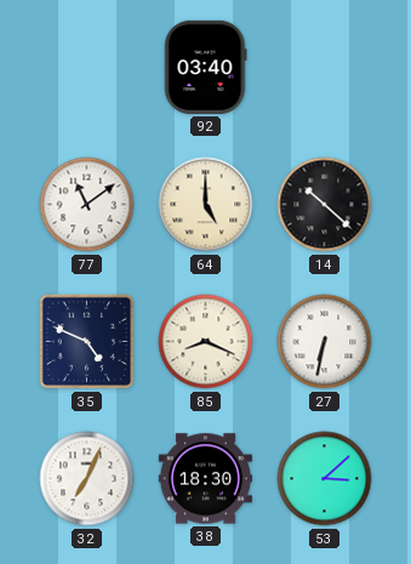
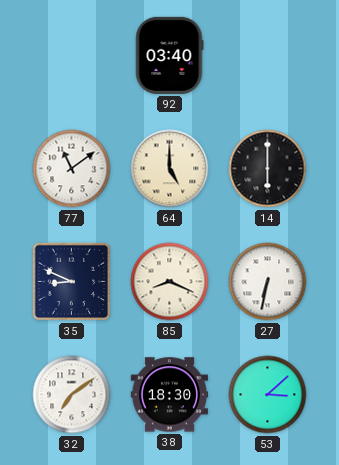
14: 10:22 -> 6:00 (268, 169)
35: 4:49 -> 8:49 (72, 282)
32: 7:04 -> 7:09 (72, 395)
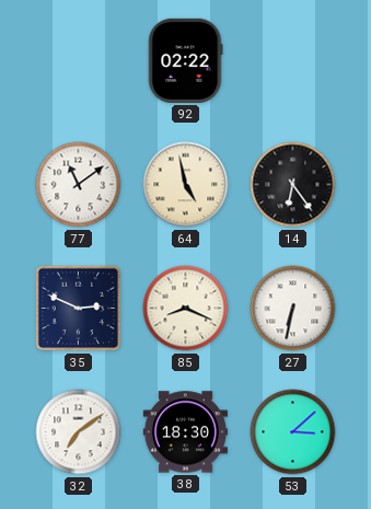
92: 03:40 -> 02:22 (186, 60)
64: 5:00 -> 4:58 (186, 185)
14: 6:00 -> 6:24 (293, 185)
35: 8:49 -> 2:49 (79, 309)
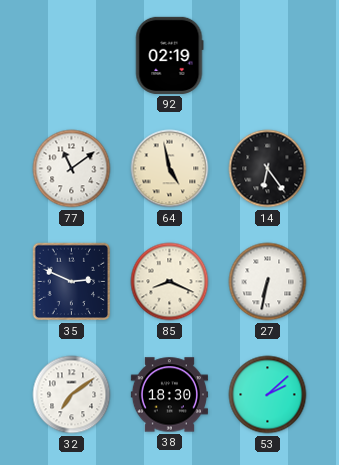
92: 02:22 -> 02:19 (170, 55)
53: 3:08 -> 2:08 (268, 395)
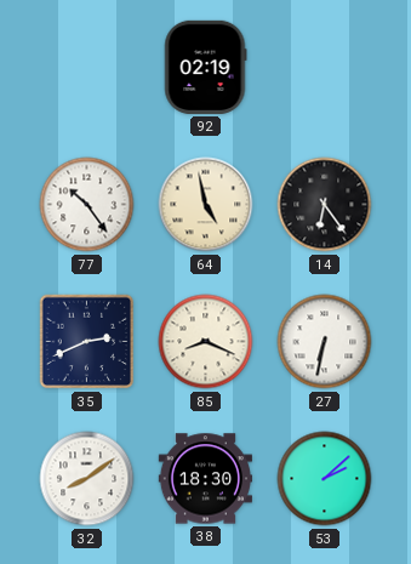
77: 11:09 -> 10:24 (87, 205)
35: 2:49 -> 2:41 (87, 342)
32: 7:09 -> 8:09 (87, 479)
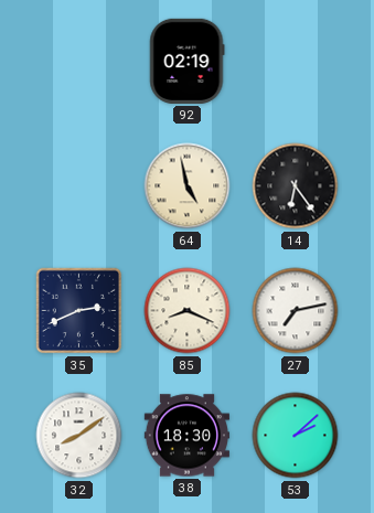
77: 10:24 -> none (87, 205)
27: 6:32 -> 7:13 (296, 311)
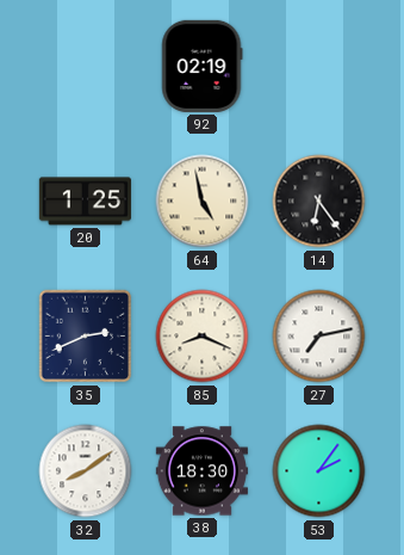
20: none -> 1:25 (85, 202)
53: 2:08 -> 2:06 (319, 471)
